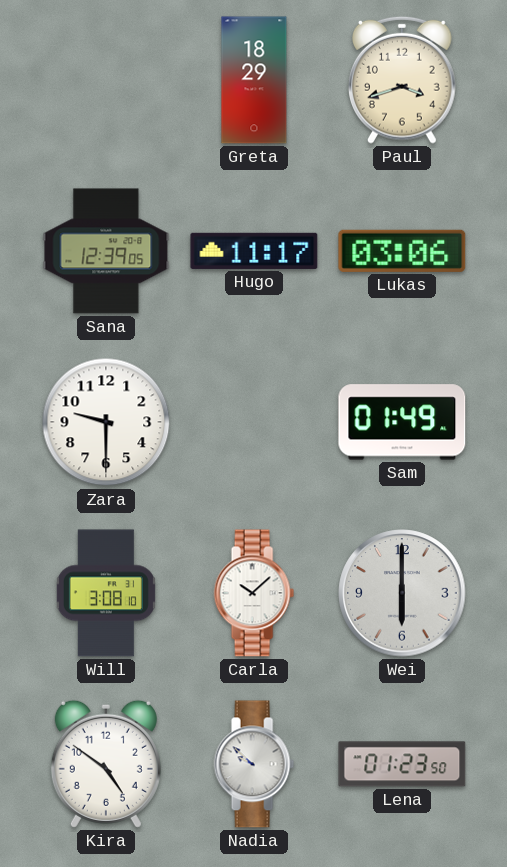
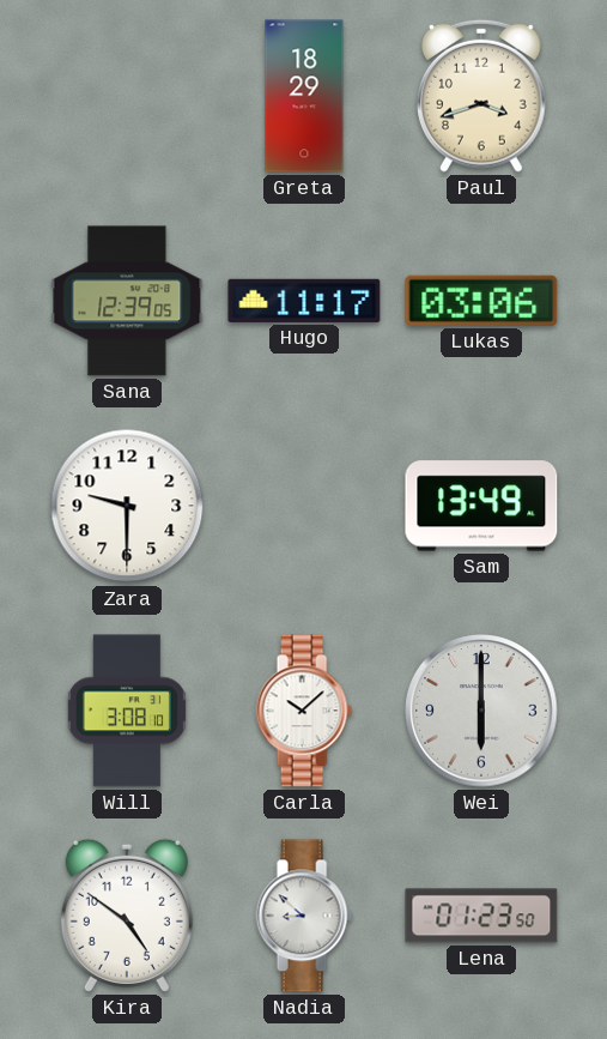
Sam: 01:49 -> 13:49 (481, 506)
Nadia: 9:52 -> 8:52 (304, 916)
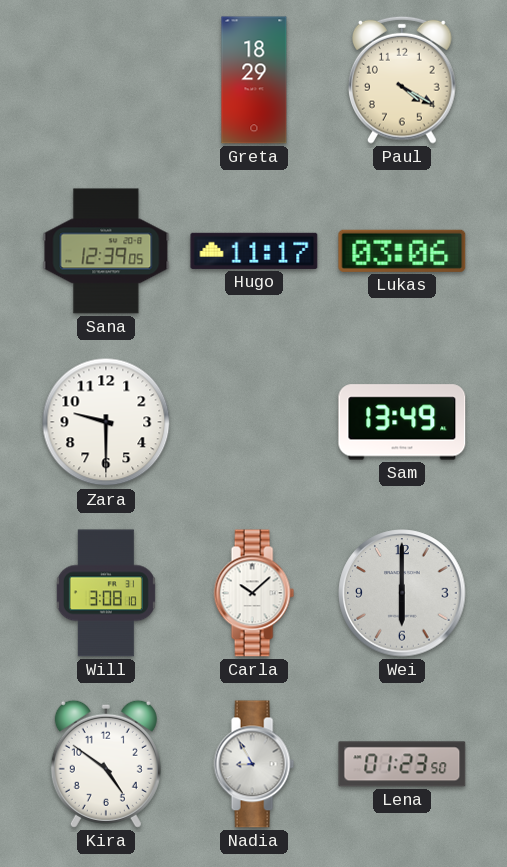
Paul: 3:42 -> 4:20 (403, 80)
Nadia: 8:52 -> 8:55 (254, 764)
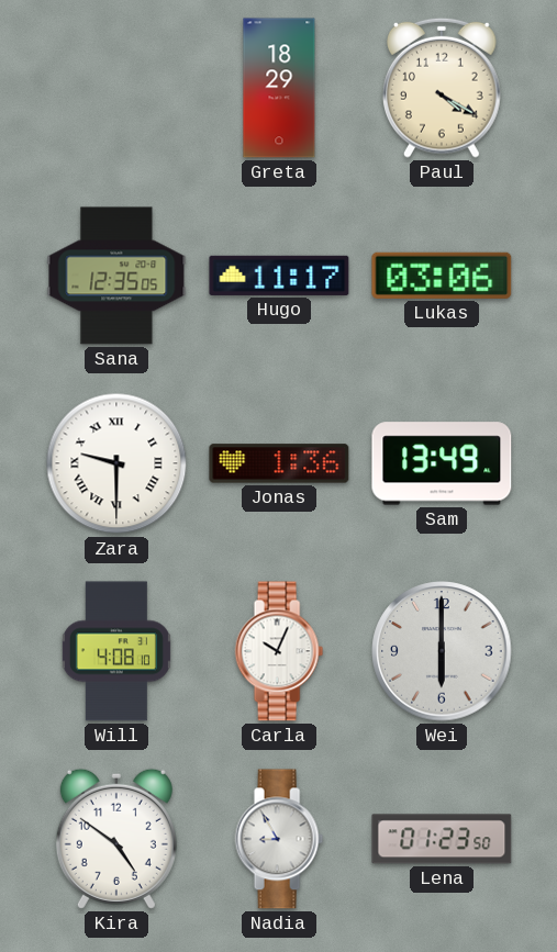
Sana: 12:39 -> 12:35 (116, 276)
Zara numerals: Arabic -> Roman (116, 463)
Jonas: none -> 1:36 (279, 463)
Will: 3:08 -> 4:08 (116, 651)
Carla: 10:08 -> 10:04 (279, 651)
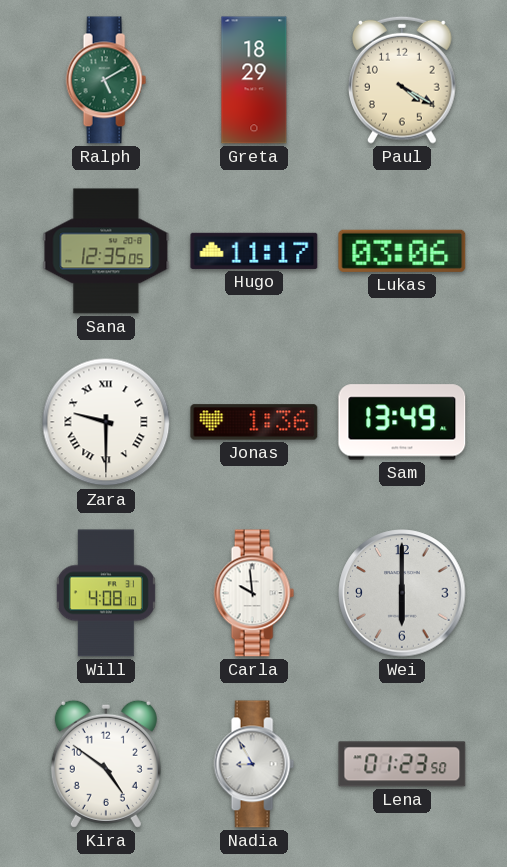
Ralph: none -> 5:10 (106, 80)
Carla: 10:04 -> 9:59 (254, 593)
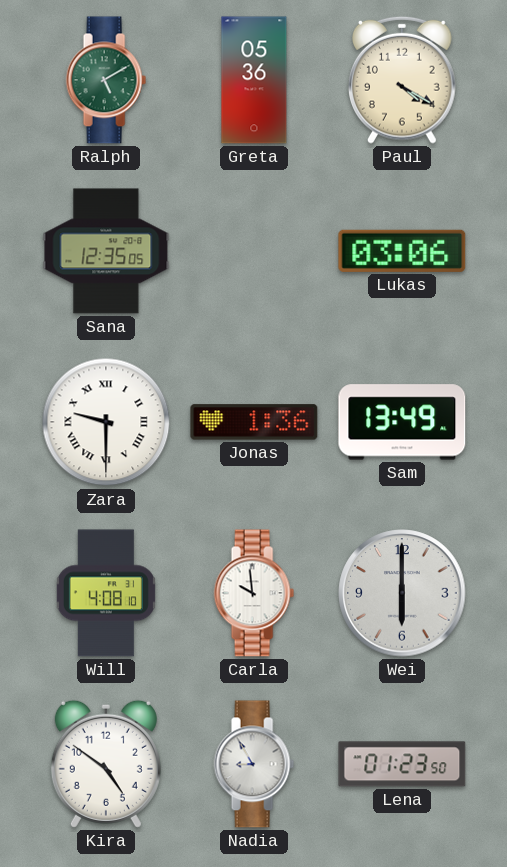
Greta: 18:29 -> 05:36 (254, 80)
Hugo: 11:17 -> none (254, 251)
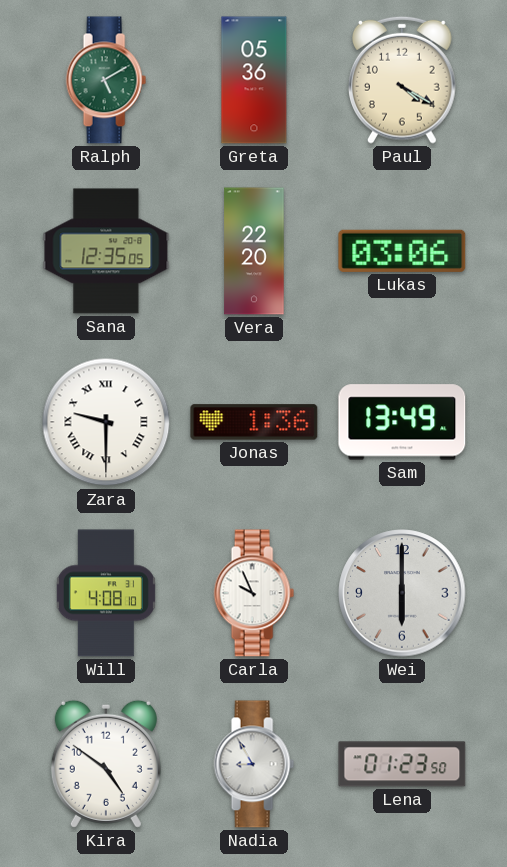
Vera: none -> 22:20 (254, 251)
Carla: 9:59 -> 9:56 (254, 593)
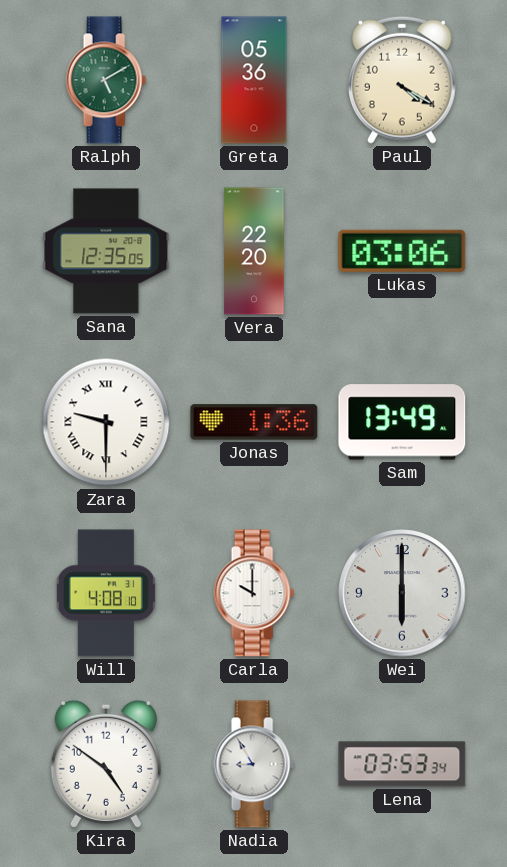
Carla: 9:56 -> 10:00 (254, 593)
Lena: 01:23 -> 03:53 (402, 764)
